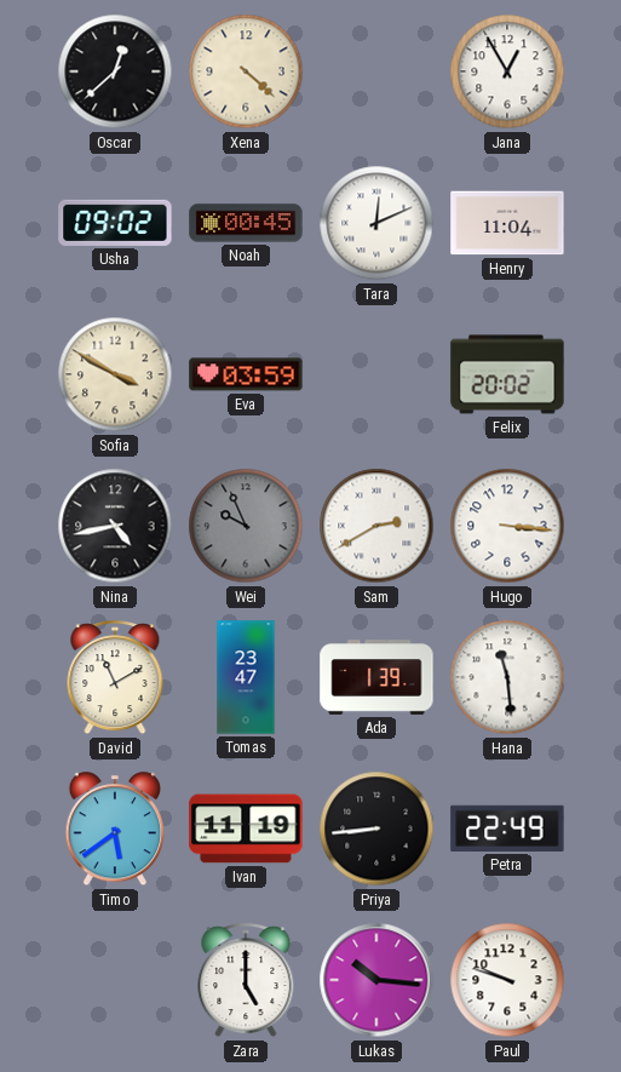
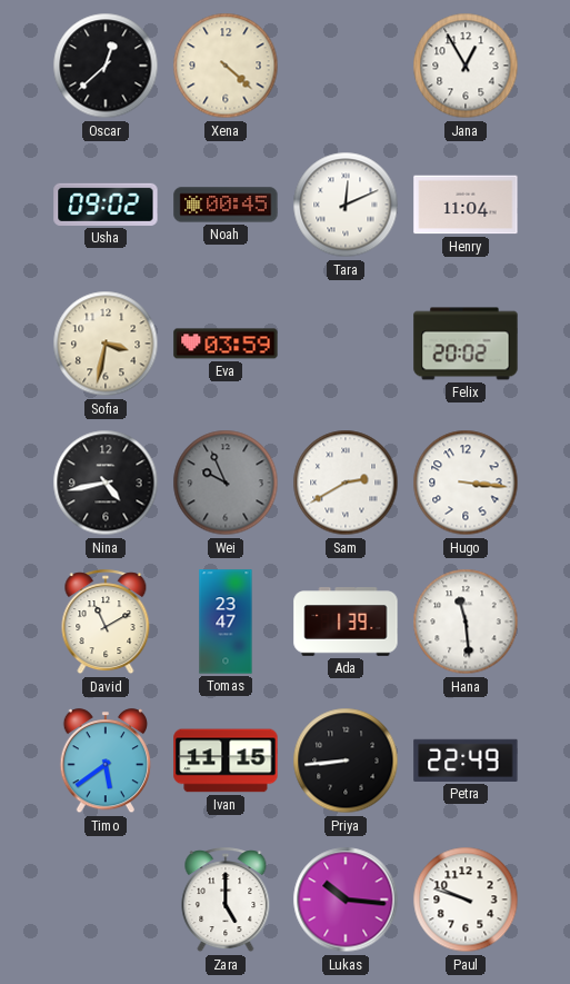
Sofia: 3:50 -> 3:32 (106, 344)
Ivan: 11:19 -> 11:15 (226, 761)
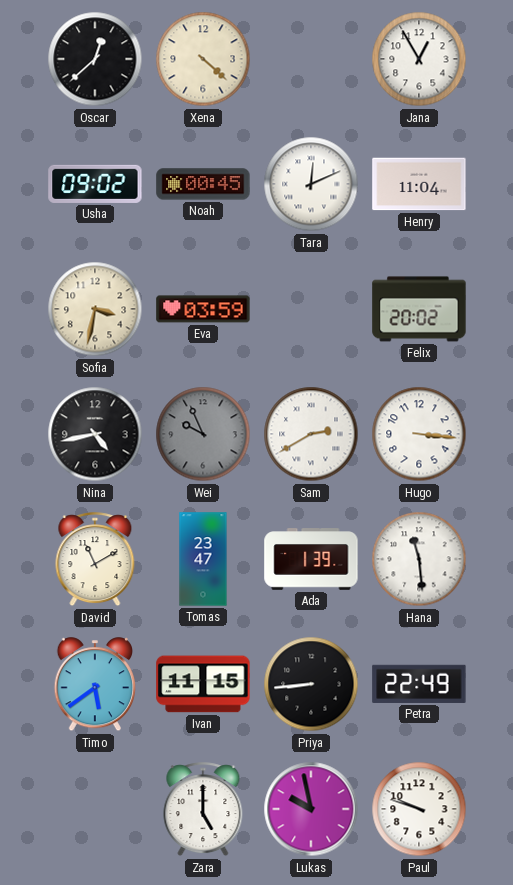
Lukas: 10:16 -> 9:58 (311, 809)
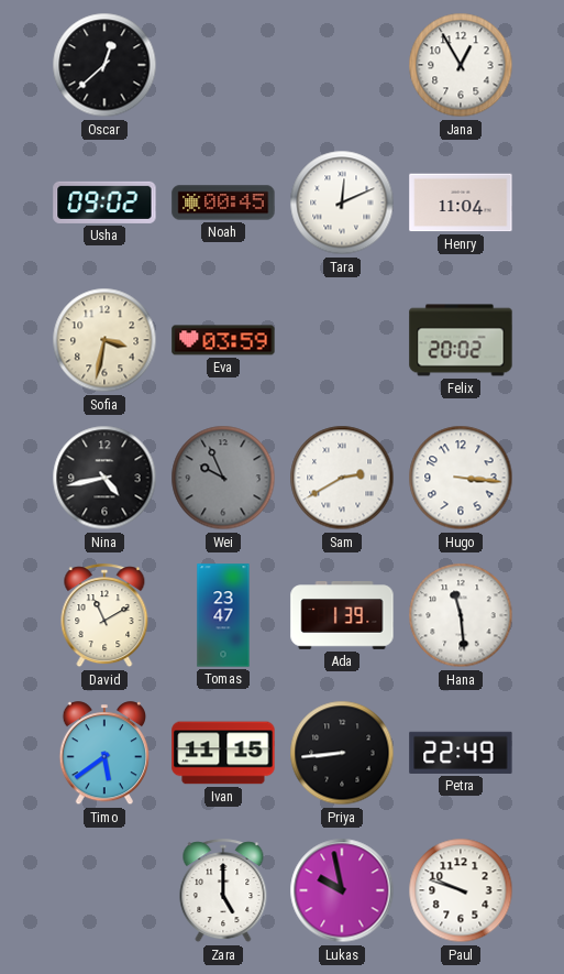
Xena: 4:22 -> none (203, 59)
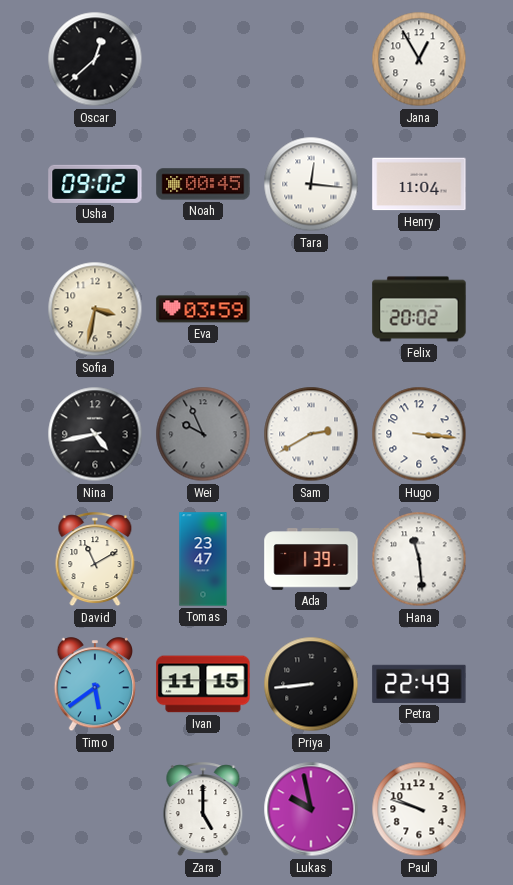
Tara: 12:11 -> 12:16 (311, 184)
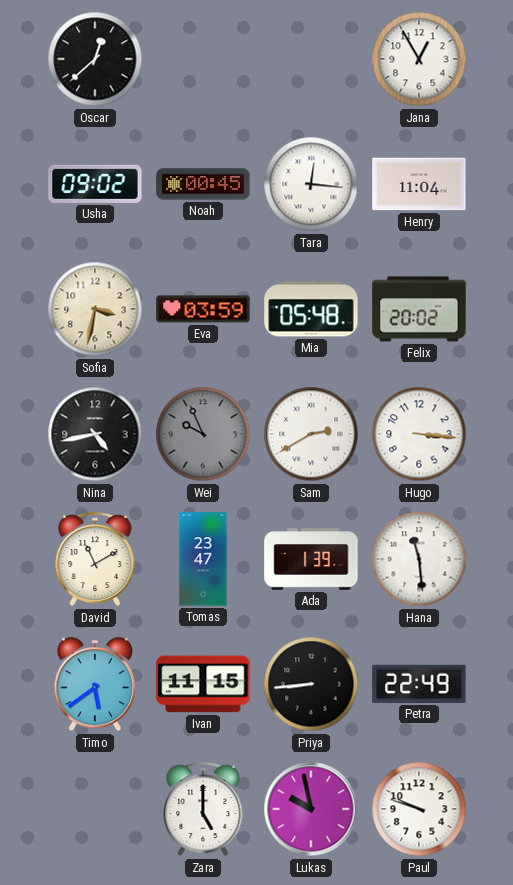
Mia: none -> 05:48 (311, 309)
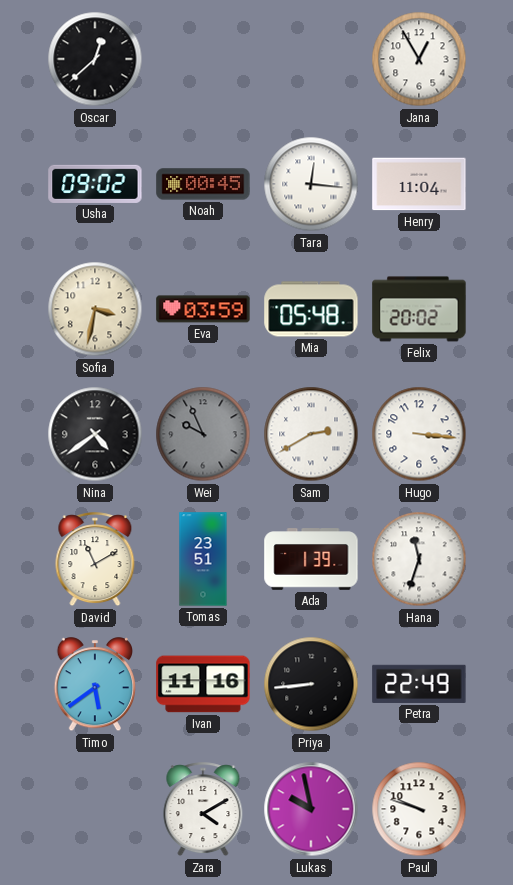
Nina: 4:43 -> 4:39 (95, 434)
Tomas: 23:47 -> 23:51 (203, 559)
Hana: 11:29 -> 11:33 (419, 559)
Ivan: 11:15 -> 11:16 (203, 684)
Zara: 5:00 -> 4:10 (203, 810)
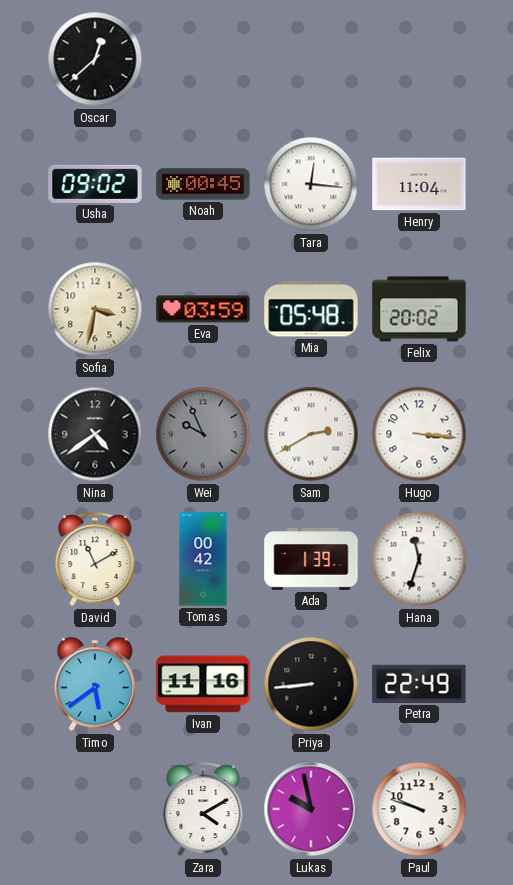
Jana: 12:55 -> none (419, 59)
Tomas: 23:51 -> 00:42 (203, 559)
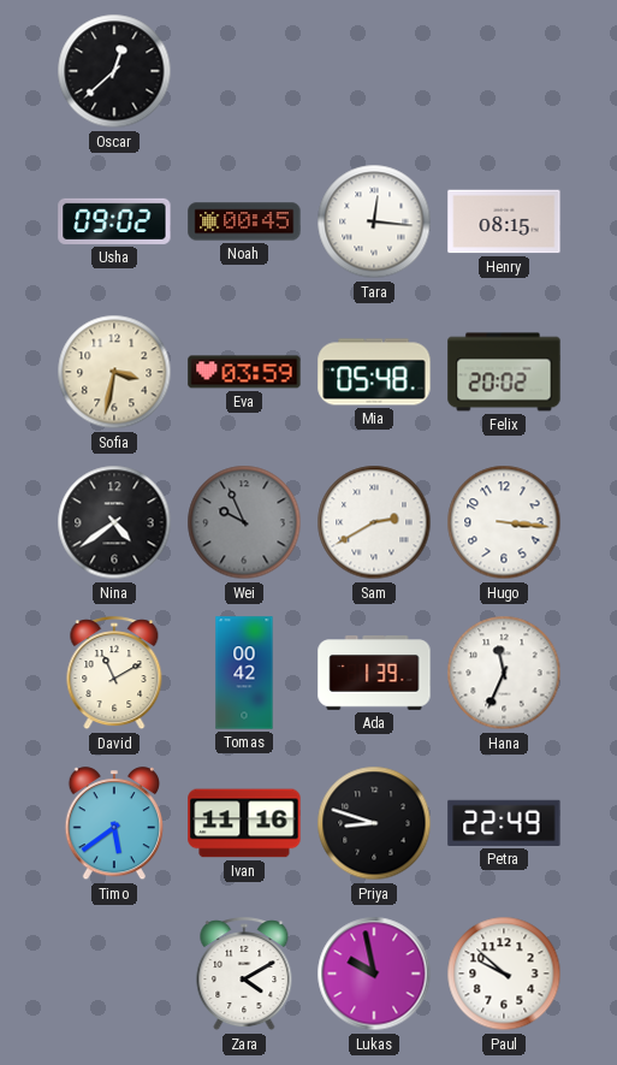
Henry: 11:04 -> 08:15 (504, 221)
Hana: 11:33 -> 11:34 (504, 673)
Priya: 8:44 -> 8:48 (374, 823)
Paul: 9:48 -> 9:52 (504, 974)
